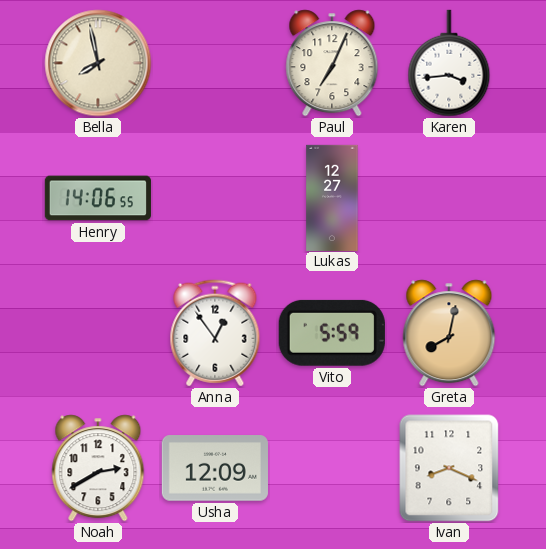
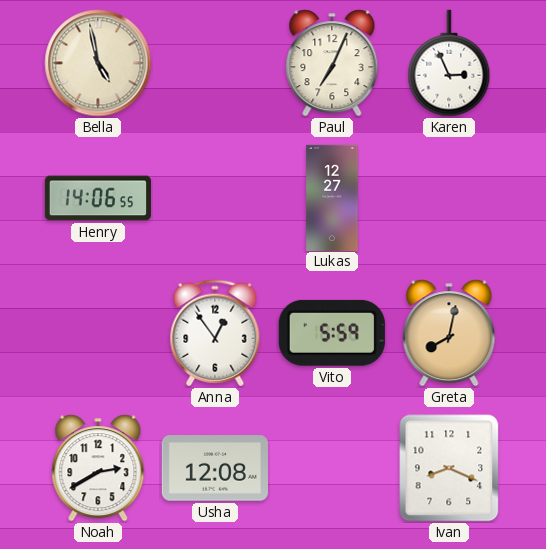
Bella: 7:58 -> 4:58 (98, 63)
Karen: 3:44 -> 2:56 (449, 63)
Usha: 12:09 -> 12:08 (215, 468)
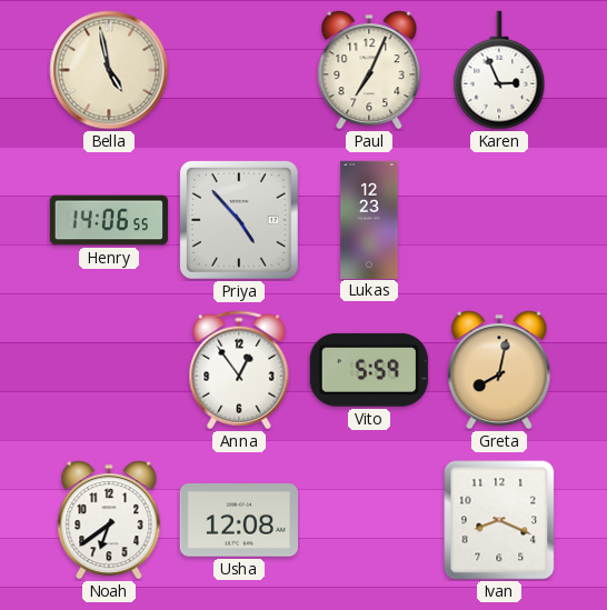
Priya: none -> 4:53 (239, 220)
Lukas: 12:27 -> 12:23 (369, 219)
Noah: 2:40 -> 6:39 (109, 520)
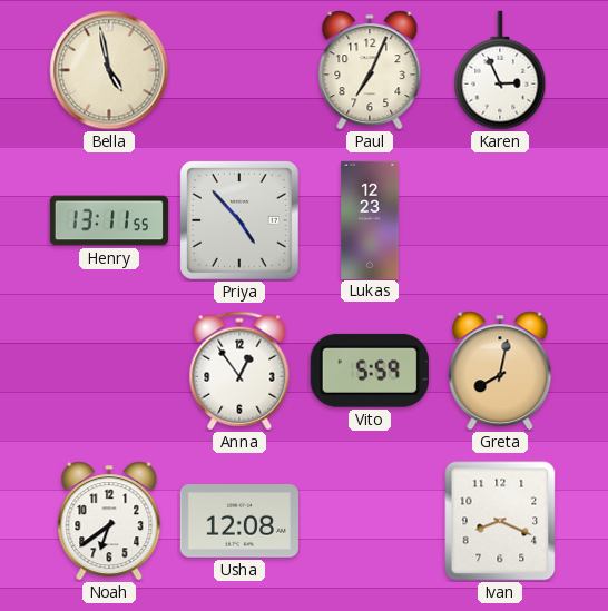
Henry: 14:06 -> 13:11 (108, 220)
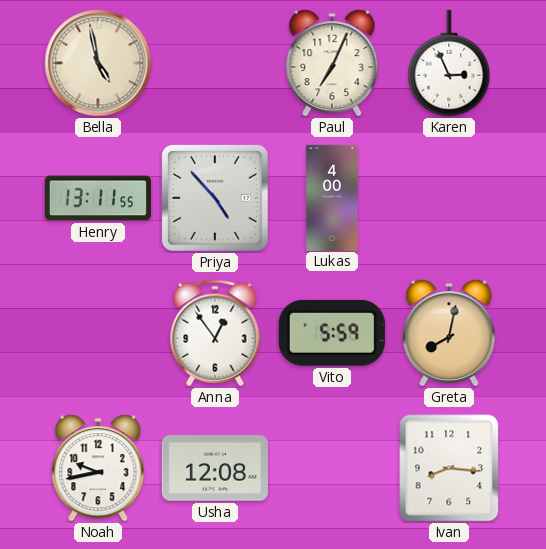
Lukas: 12:23 -> 4:00 (332, 197)
Noah: 6:39 -> 9:43 (98, 468)
Ivan: 8:19 -> 8:16 (449, 468)
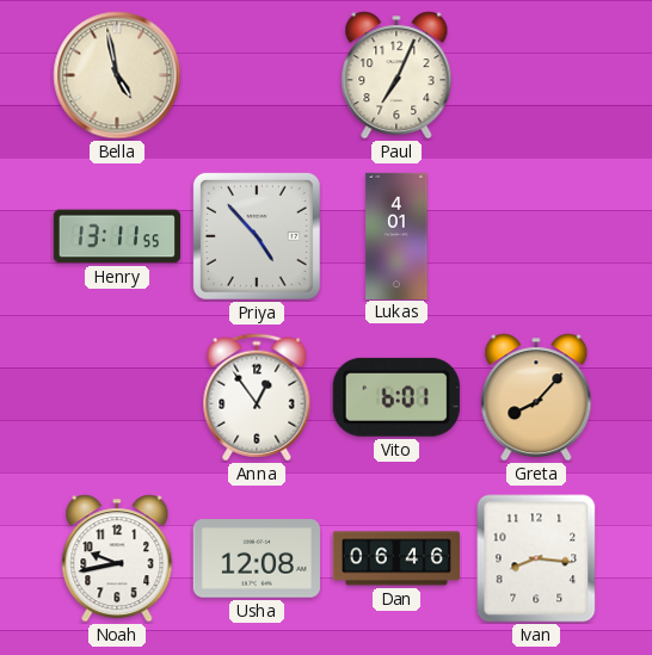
Karen: 2:56 -> none (449, 63)
Lukas: 4:00 -> 4:01 (396, 235)
Vito: 5:59 -> 6:01 (396, 397)
Greta: 8:02 -> 8:07 (536, 397)
Dan: none -> 06:46 (396, 558)
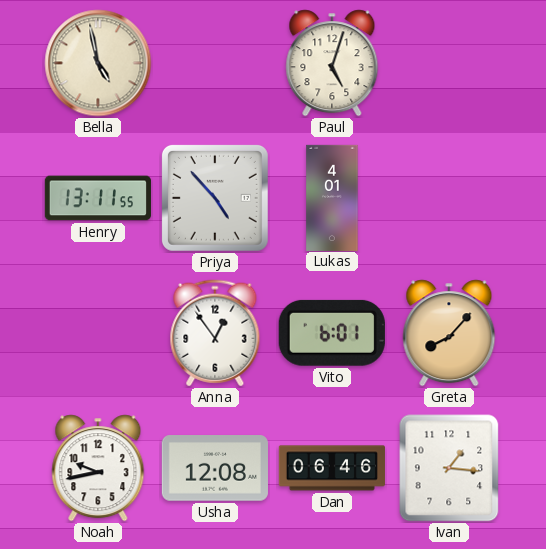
Paul: 7:04 -> 5:03 (332, 63)
Ivan: 8:16 -> 1:16 (449, 468)
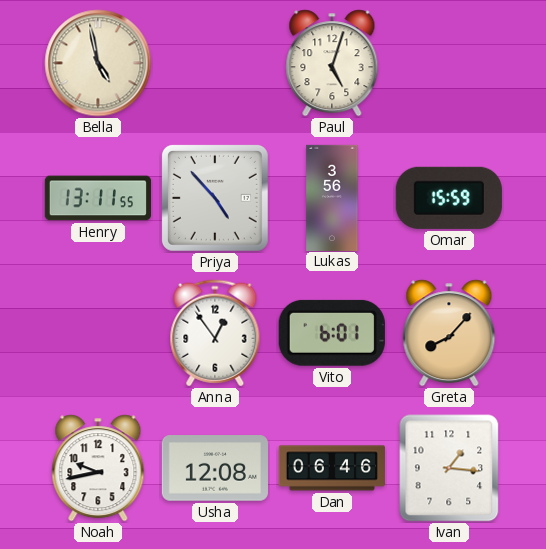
Lukas: 4:01 -> 3:56 (332, 197)
Omar: none -> 15:59 (449, 198)
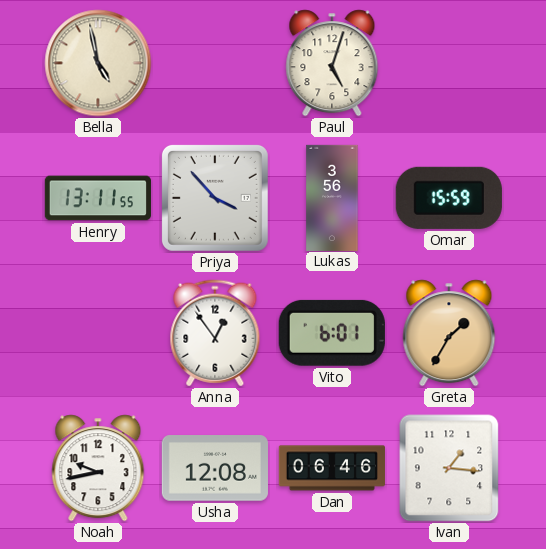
Priya: 4:53 -> 3:53 (215, 198)
Greta: 8:07 -> 1:35 (449, 333)
